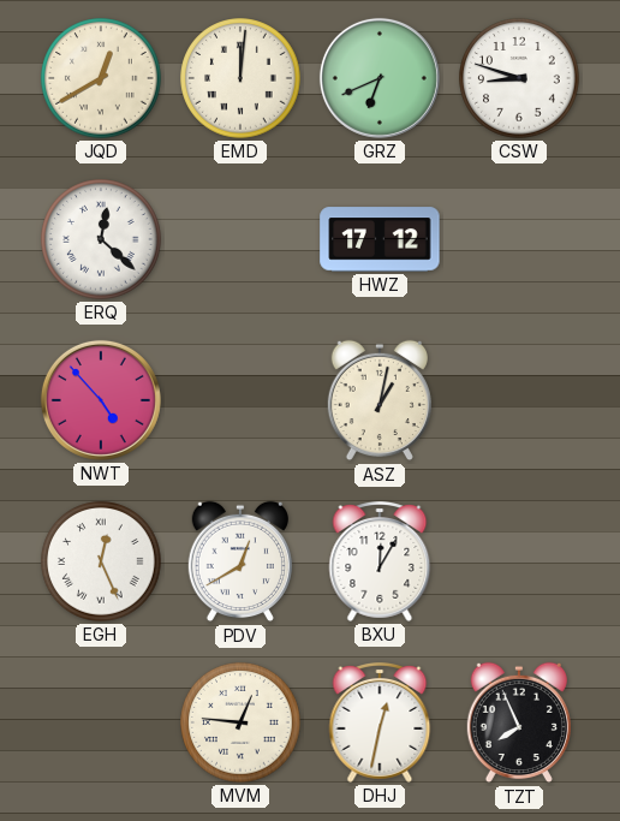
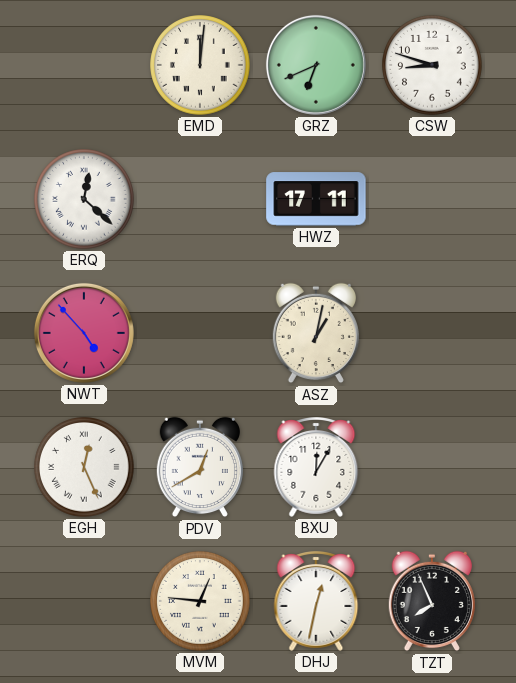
JQD: 12:40 -> none (101, 78)
HWZ: 17:12 -> 17:11 (316, 199)
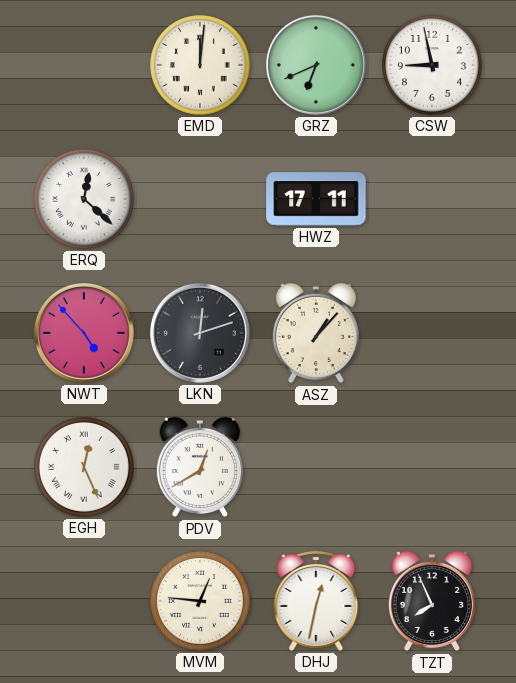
CSW: 8:48 -> 8:58 (432, 65)
LKN: none -> 12:12 (200, 333)
ASZ: 1:02 -> 1:07 (316, 333)
BXU: 12:05 -> none (316, 468)
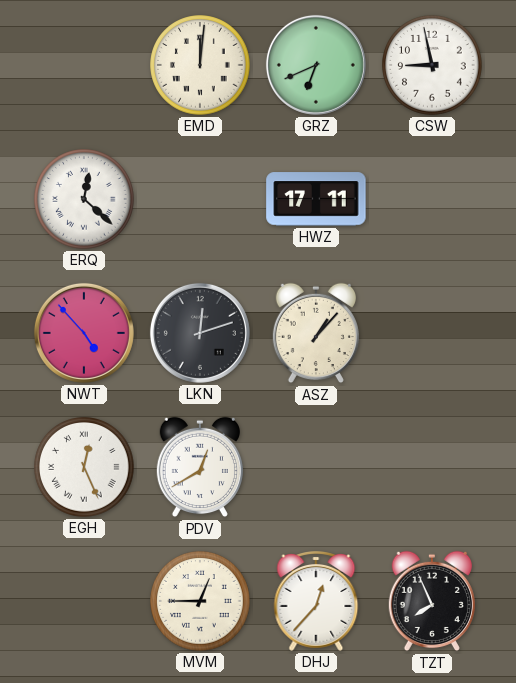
MVM: 12:46 -> 12:45 (200, 601)
DHJ: 12:32 -> 12:37 (316, 602)
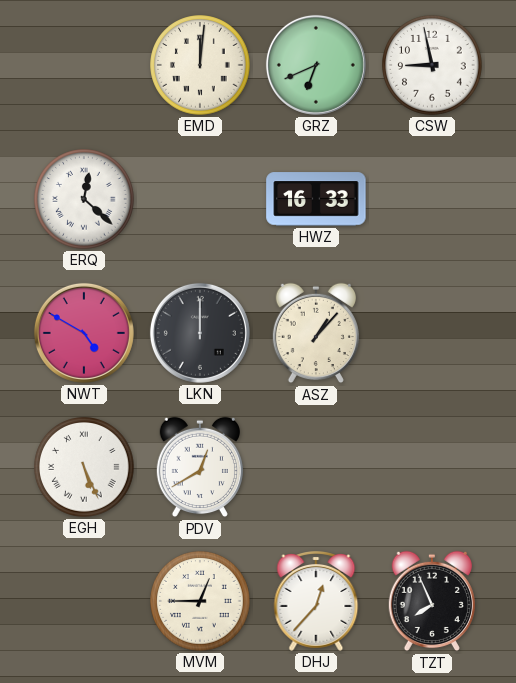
HWZ: 17:11 -> 16:33 (316, 199)
NWT: 4:53 -> 4:50 (84, 333)
LKN: 12:12 -> 12:00 (200, 333)
EGH: 12:26 -> 5:26 (84, 467)
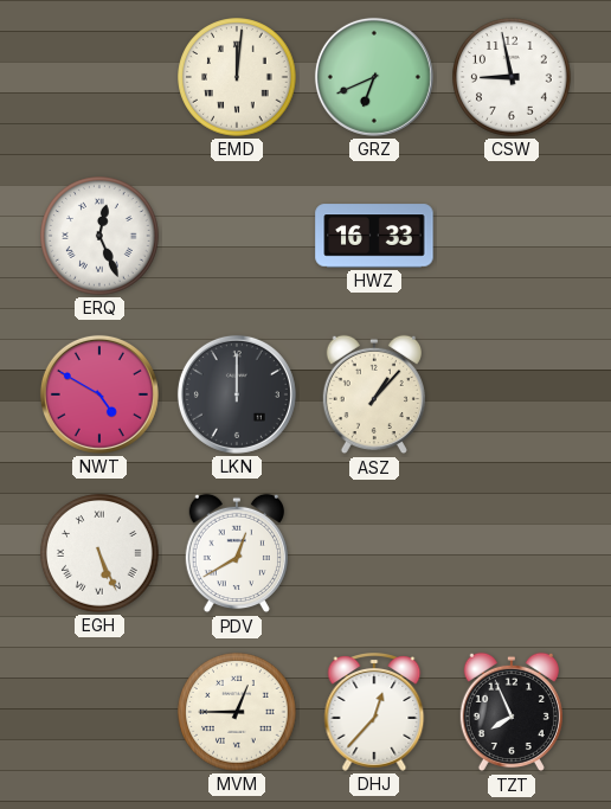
ERQ: 12:22 -> 12:26 (99, 236)
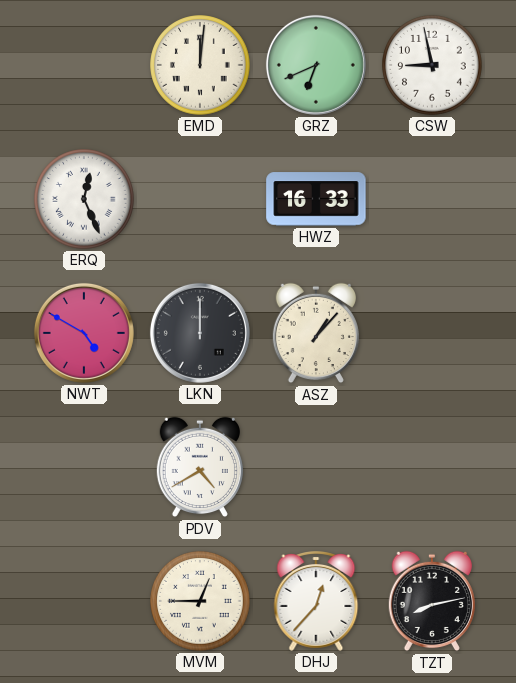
EGH: 5:26 -> none (99, 553)
PDV: 12:40 -> 4:40 (200, 467)
TZT: 7:56 -> 8:13 (432, 601)
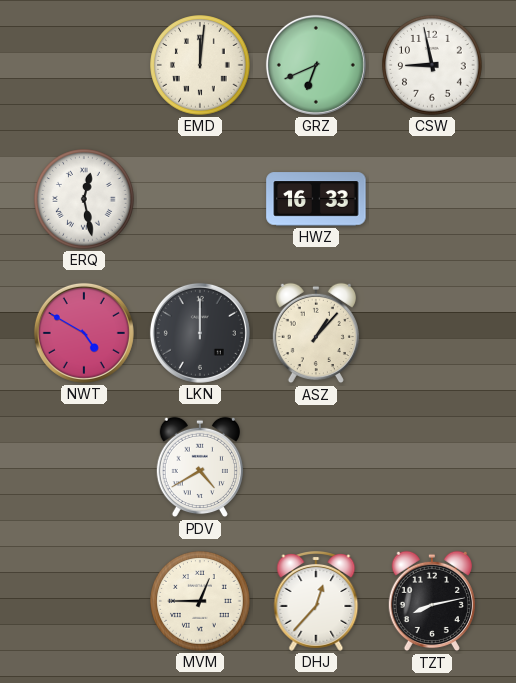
ERQ: 12:26 -> 12:28 (84, 199)
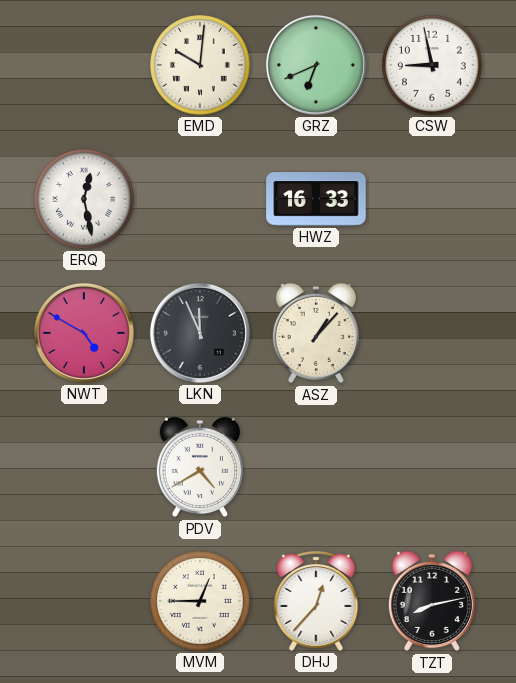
EMD: 12:01 -> 10:01 (200, 65)
LKN: 12:00 -> 11:56 (200, 333)
